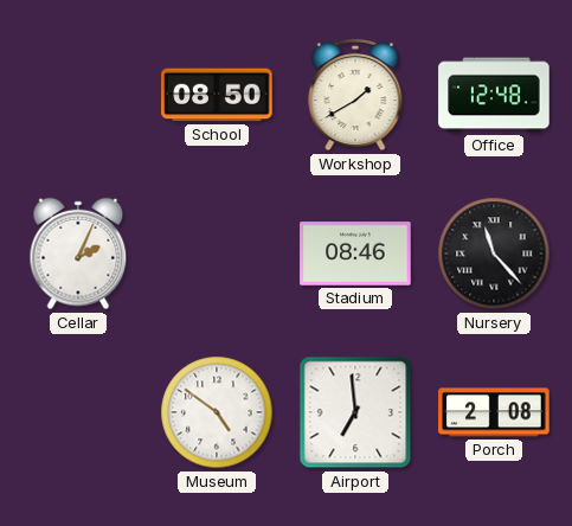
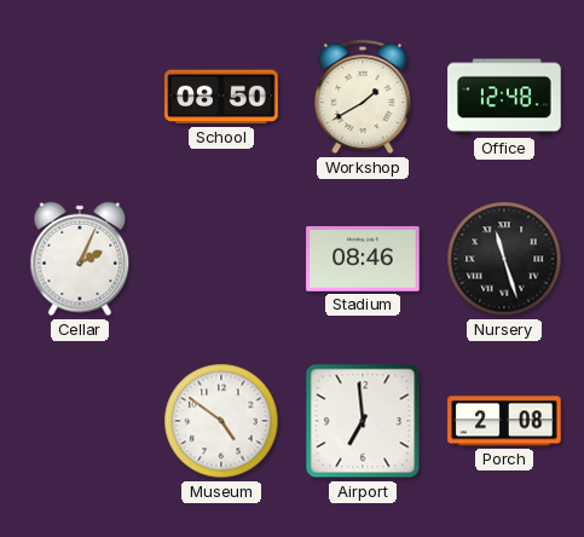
Nursery: 11:23 -> 11:27 (504, 259)
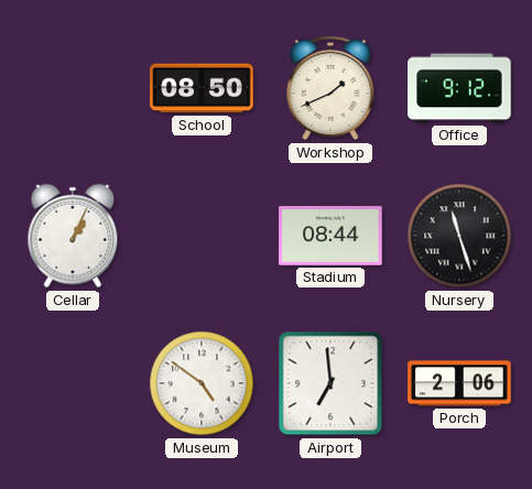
Workshop: 1:40 -> 1:41 (330, 88)
Office: 12:48 -> 9:12 (459, 88)
Cellar: 2:04 -> 1:04 (73, 236)
Stadium: 08:46 -> 08:44 (330, 236)
Porch: 2:08 -> 2:06 (459, 383)
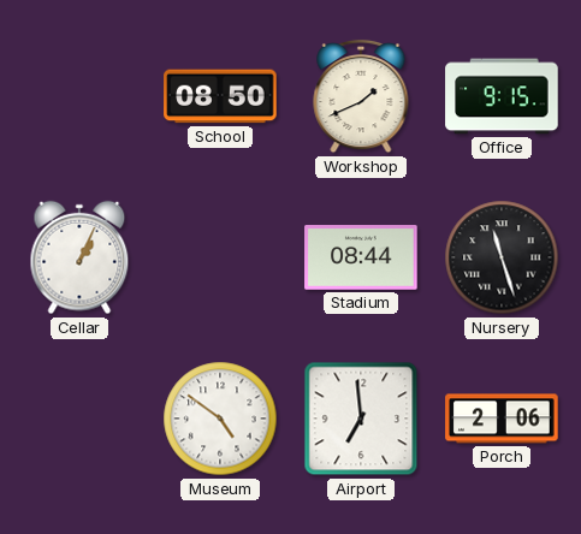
Office: 9:12 -> 9:15 (502, 96)
